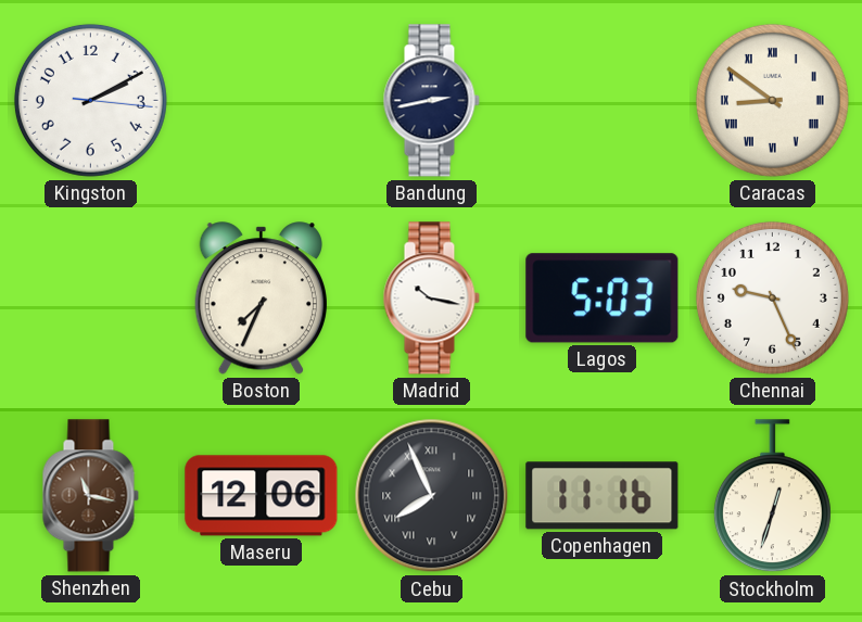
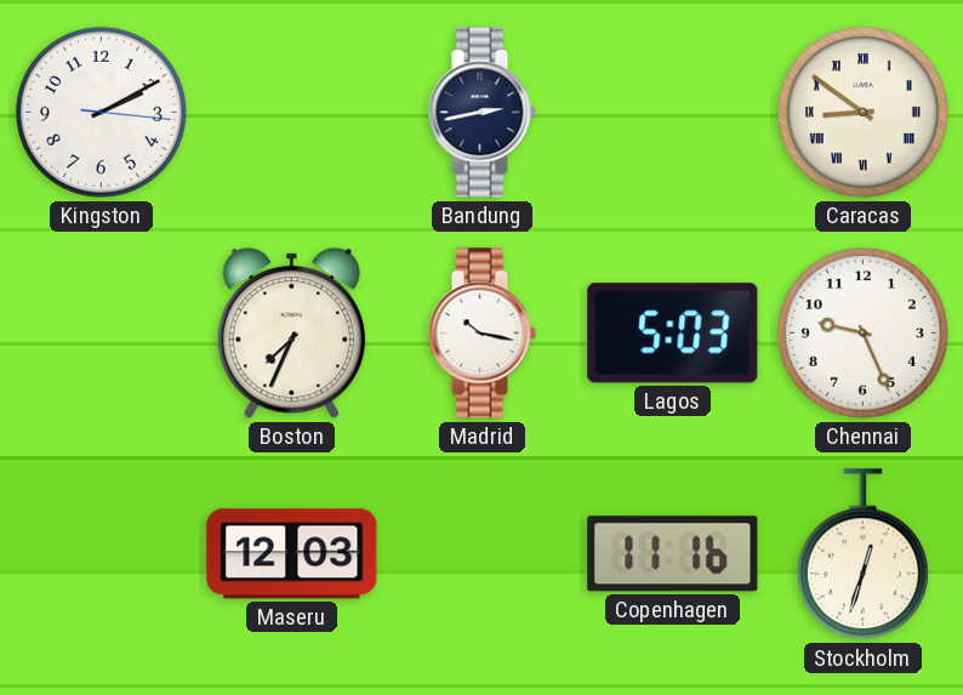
Shenzhen: 11:17 -> none (90, 496)
Maseru: 12:06 -> 12:03 (292, 554)
Cebu: 7:56 -> none (432, 496)
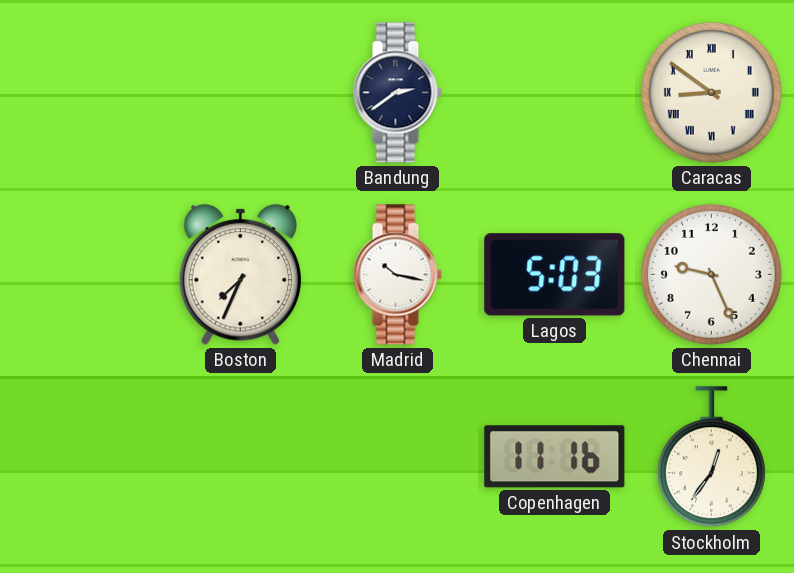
Kingston: 2:10 -> none (101, 112)
Bandung: 2:43 -> 2:39 (397, 93)
Maseru: 12:03 -> none (292, 554)
Stockholm: 12:33 -> 12:36 (711, 457)
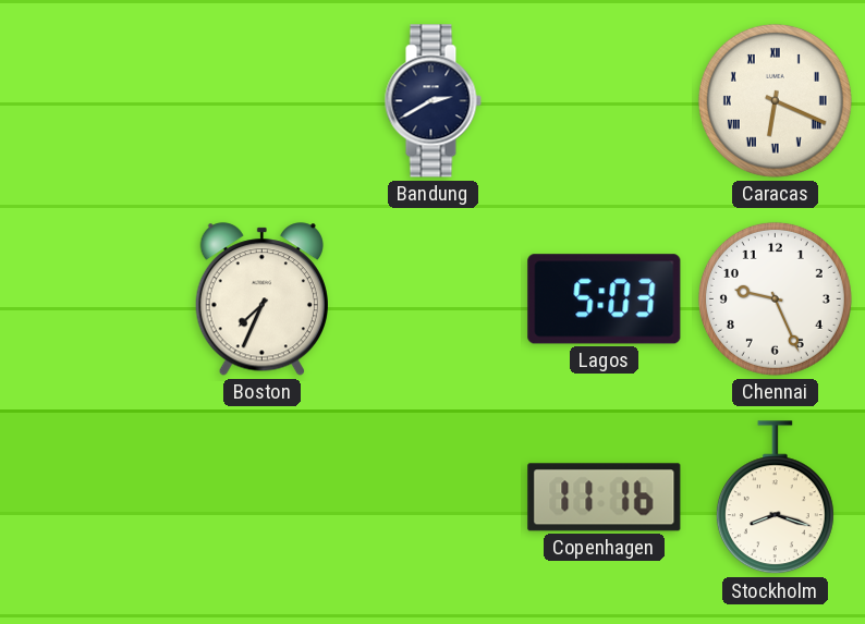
Bandung: 2:39 -> 2:40 (432, 101)
Caracas: 8:51 -> 6:19 (775, 100)
Madrid: 10:17 -> none (397, 275)
Stockholm: 12:36 -> 8:18 (775, 498)
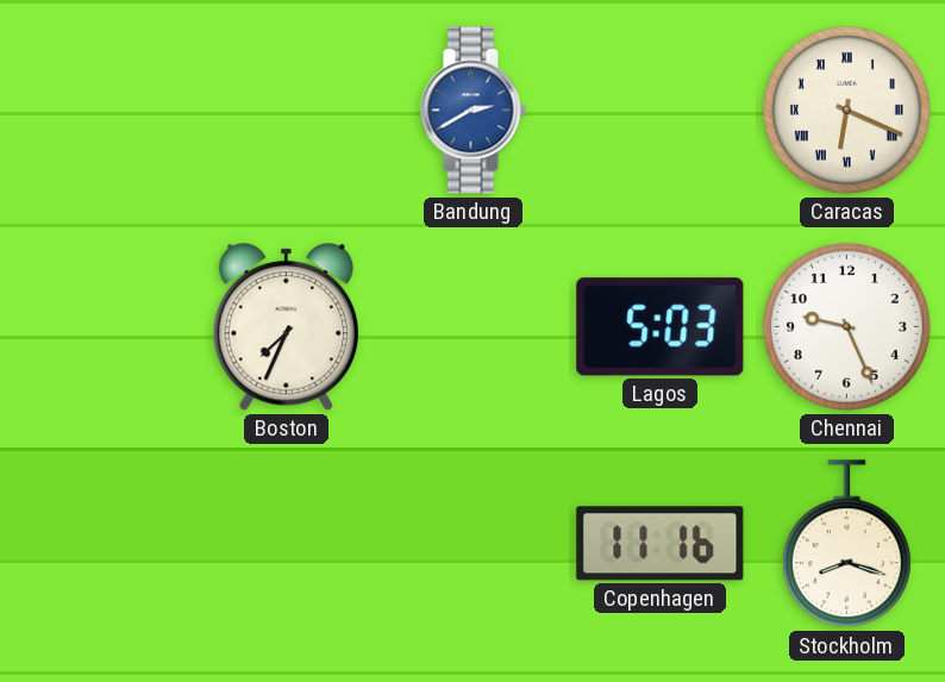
Bandung dial: navy -> blue (472, 111)
